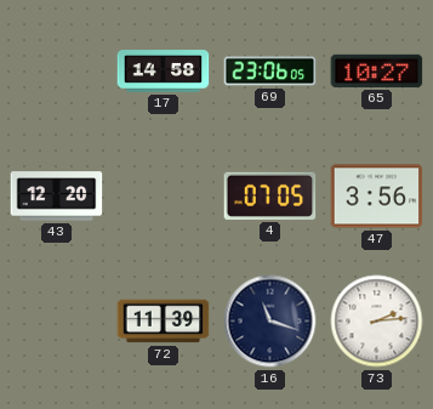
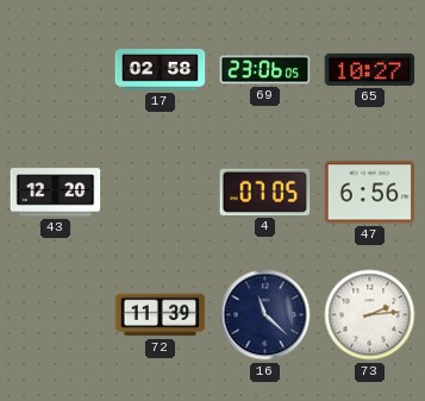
17: 14:58 -> 02:58 (161, 70)
47: 3:56 -> 6:56 (370, 193)
16: 11:18 -> 11:22 (265, 315)
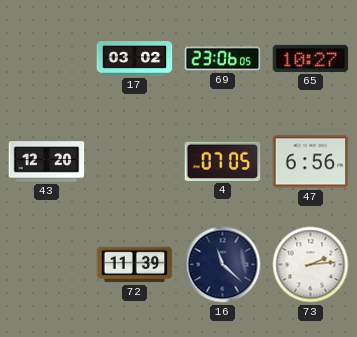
17: 02:58 -> 03:02 (135, 59)
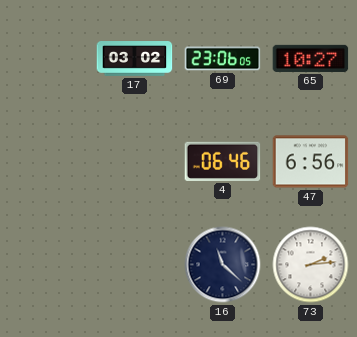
43: 12:20 -> none (47, 162)
4: 07:05 -> 06:46 (223, 161)
72: 11:39 -> none (135, 265)
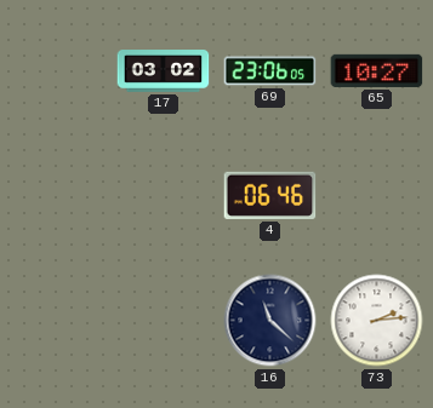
47: 6:56 -> none (311, 162)
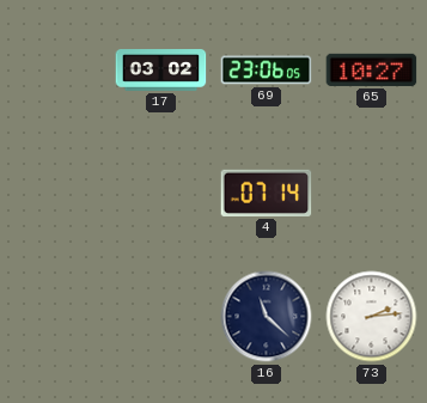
4: 06:46 -> 07:14 (267, 193)
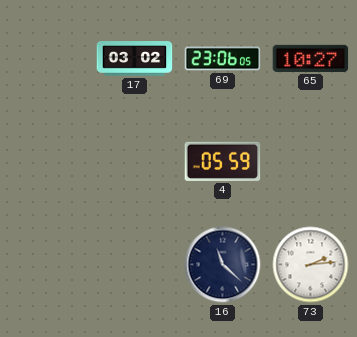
4: 07:14 -> 05:59 (223, 161)
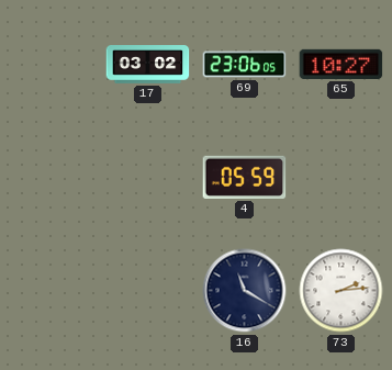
16: 11:22 -> 11:20 (245, 291)
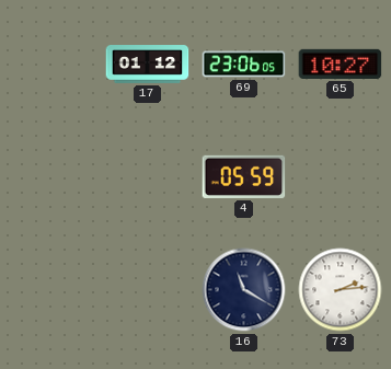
17: 03:02 -> 01:12 (148, 65)
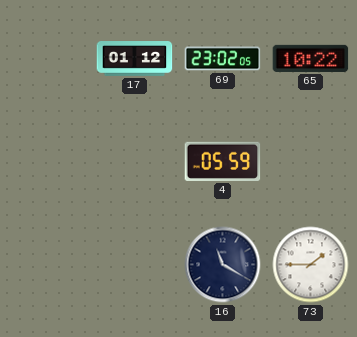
69: 23:06 -> 23:02 (223, 59)
65: 10:27 -> 10:22 (311, 58)
73: 2:14 -> 1:45 (311, 265)
